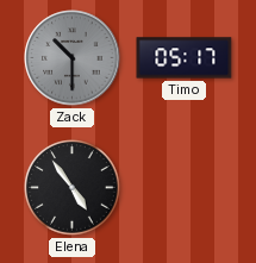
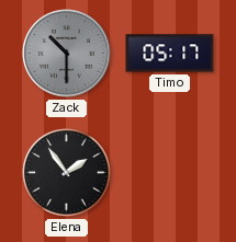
Elena: 4:54 -> 1:54 (67, 173)
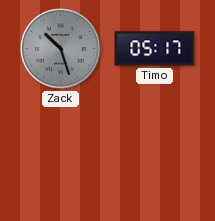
Zack: 10:30 -> 10:27 (61, 49)
Elena: 1:54 -> none (67, 173)
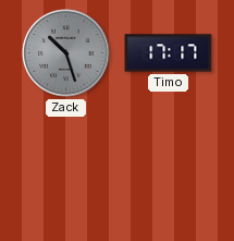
Timo: 05:17 -> 17:17 (169, 53)
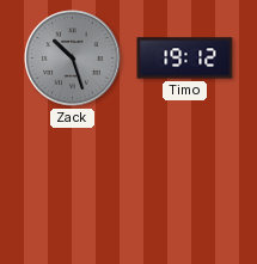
Timo: 17:17 -> 19:12 (185, 59)
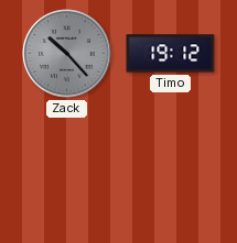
Zack: 10:27 -> 10:23 (67, 54)
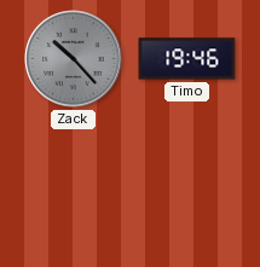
Timo: 19:12 -> 19:46 (187, 59)
